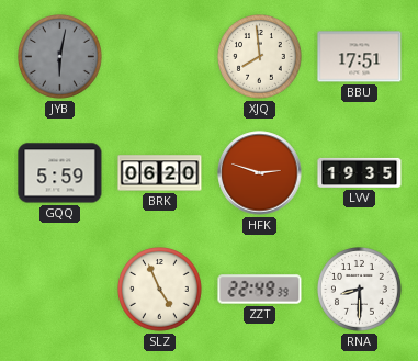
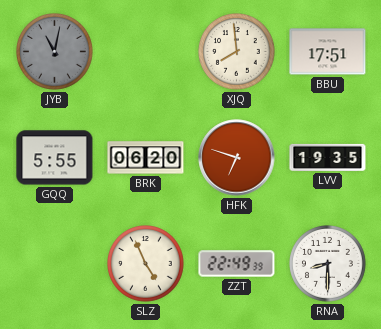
JYB: 6:02 -> 11:02 (55, 52)
GQQ: 5:59 -> 5:55 (55, 158)
HFK: 2:48 -> 6:48 (237, 158)
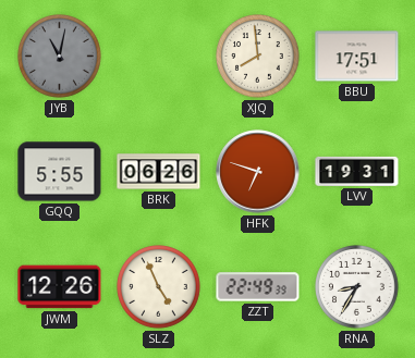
BRK: 06:20 -> 06:26 (159, 172)
LVV: 19:35 -> 19:31 (357, 171)
JWM: none -> 12:26 (60, 287)
RNA: 8:30 -> 8:35 (357, 287)
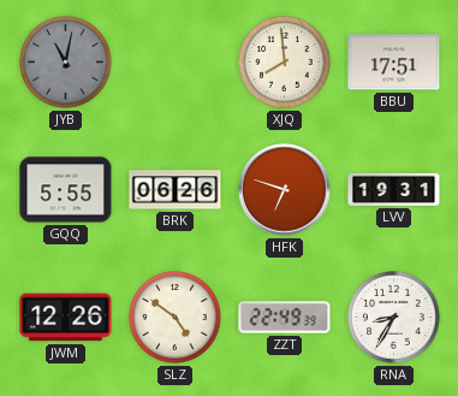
SLZ: 4:56 -> 4:51 (176, 318)
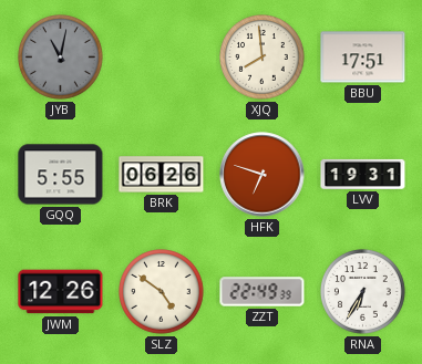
RNA: 8:35 -> 6:35 (363, 292)
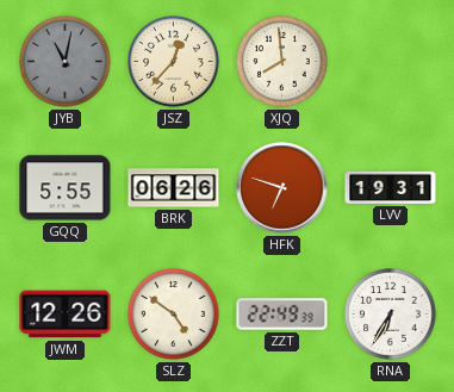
JSZ: none -> 12:37 (174, 62)
BBU: 17:51 -> none (363, 58)
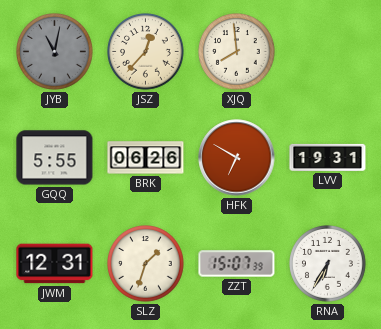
HFK: 6:48 -> 6:50 (237, 158)
JWM: 12:26 -> 12:31 (55, 264)
SLZ: 4:51 -> 1:33 (146, 264)
ZZT: 22:49 -> 15:07 (237, 264)
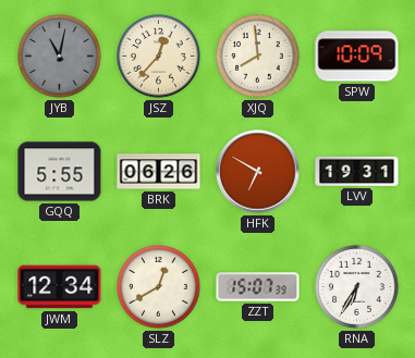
SPW: none -> 10:09 (357, 57)
JWM: 12:31 -> 12:34 (60, 287)
SLZ: 1:33 -> 12:40 (159, 287)
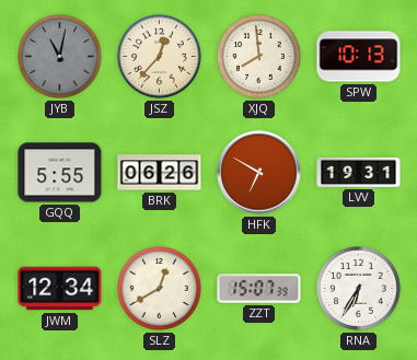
SPW: 10:09 -> 10:13 (359, 57)
